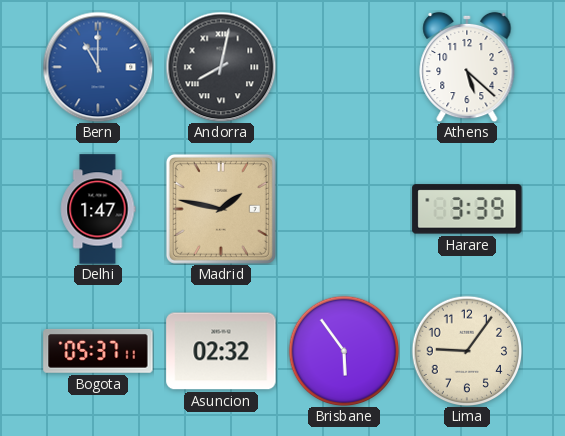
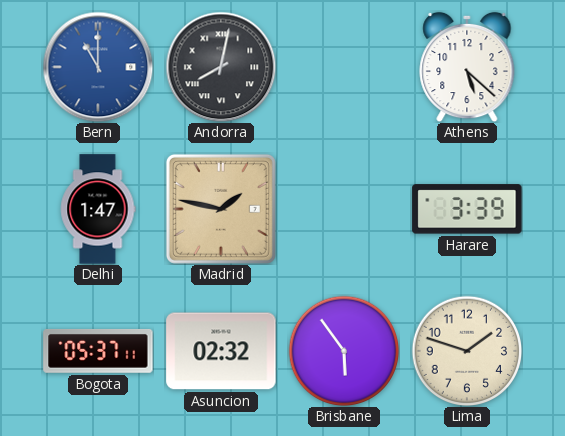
Lima: 9:06 -> 1:48 (467, 351)
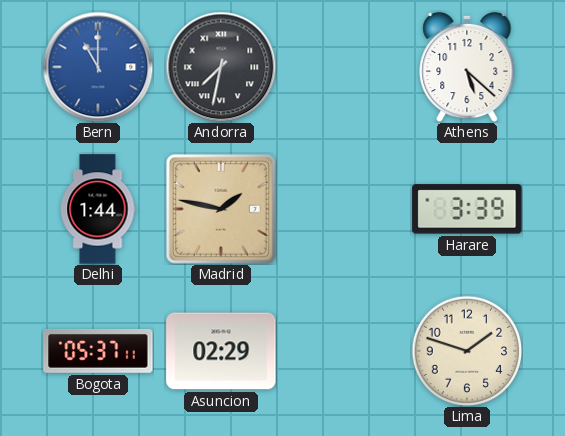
Andorra: 8:02 -> 7:32 (221, 67)
Delhi: 1:47 -> 1:44 (98, 209)
Asuncion: 02:32 -> 02:29 (221, 351)
Brisbane: 5:54 -> none (344, 351)
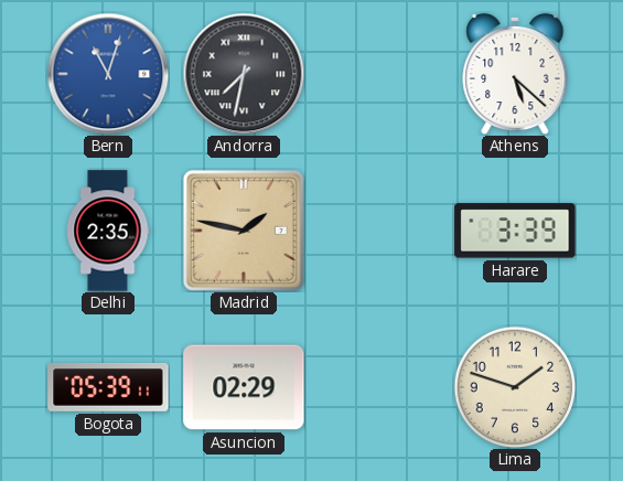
Bern: 11:00 -> 11:03 (108, 74)
Delhi: 1:44 -> 2:35 (108, 231)
Bogota: 05:37 -> 05:39 (108, 387)
